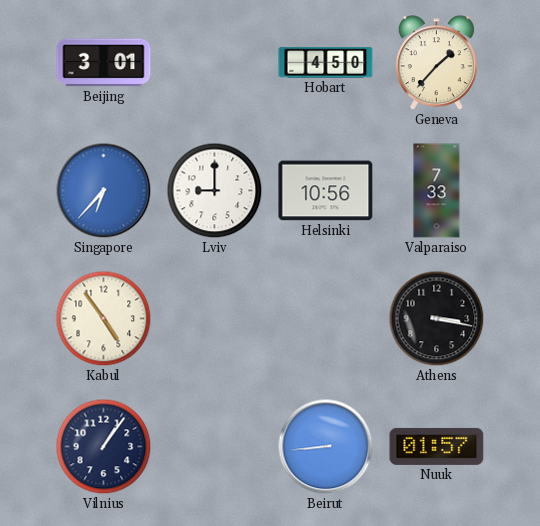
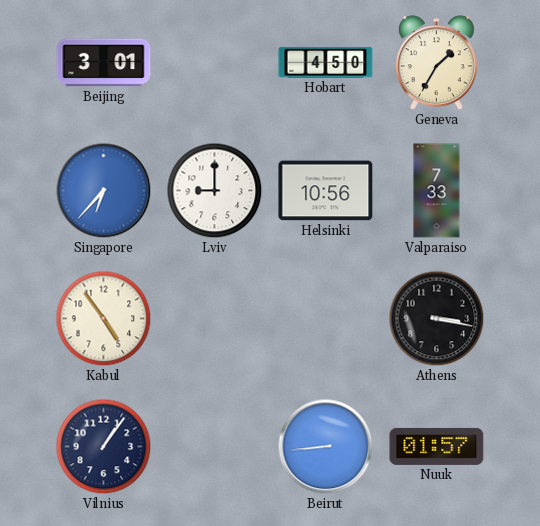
Geneva: 1:37 -> 1:35 (436, 63)
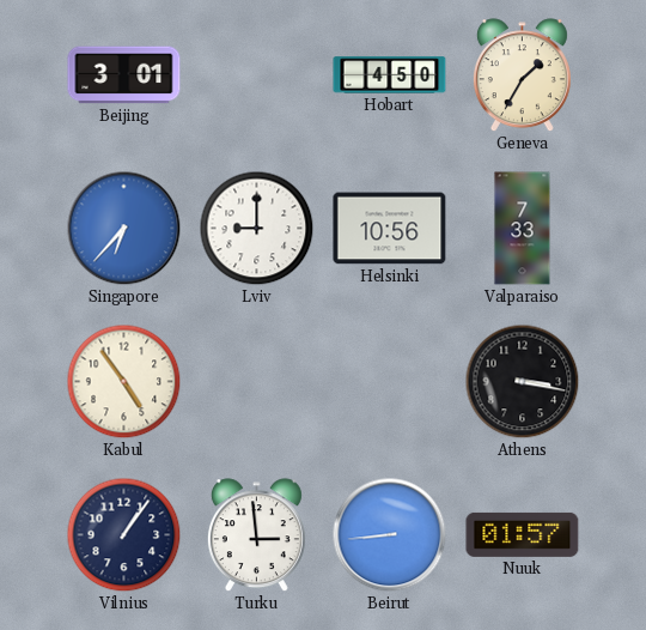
Turku: none -> 2:59 (256, 535)
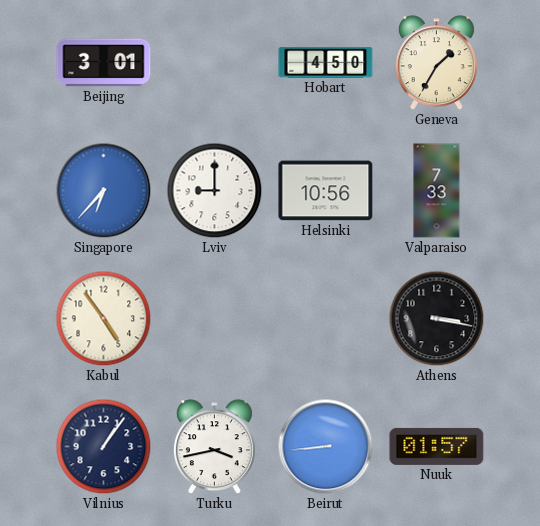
Turku: 2:59 -> 3:43 (214, 447)
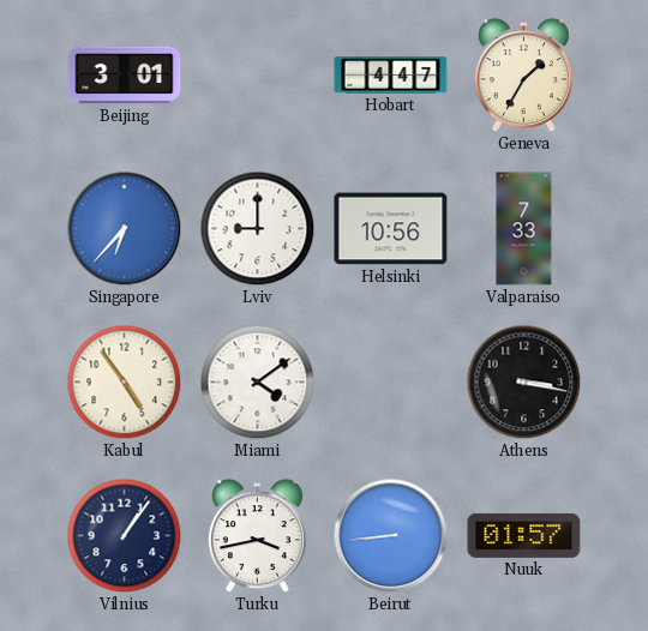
Hobart: 4:50 -> 4:47 (391, 76)
Miami: none -> 4:09 (258, 383)
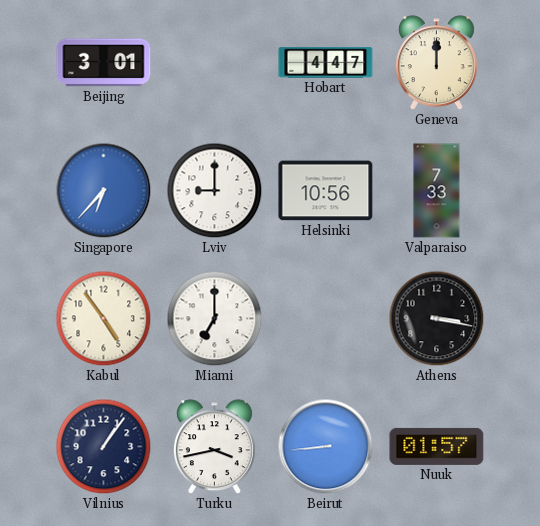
Geneva: 1:35 -> 12:00 (436, 63)
Miami: 4:09 -> 7:00 (215, 319)
